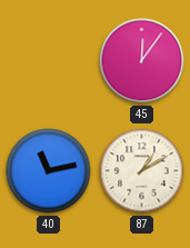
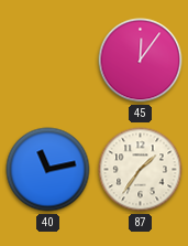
87: 1:10 -> 1:36 (141, 170)
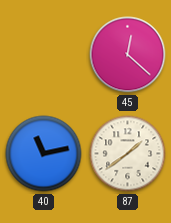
45: 12:06 -> 12:22 (128, 55)
87: 1:36 -> 1:39 (128, 154)
